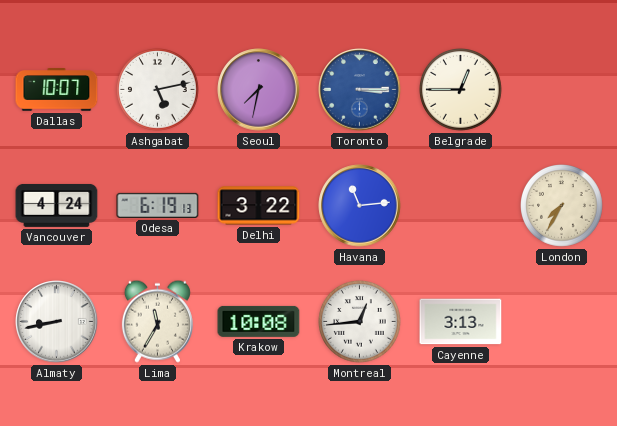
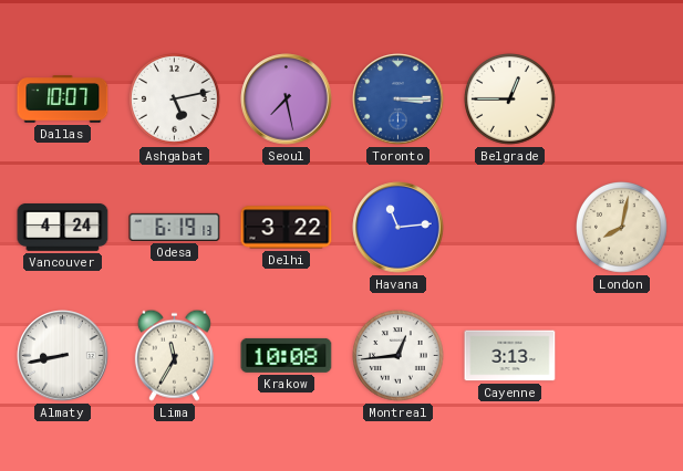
Seoul: 7:32 -> 7:28 (287, 100)
London: 7:35 -> 8:02 (622, 228)
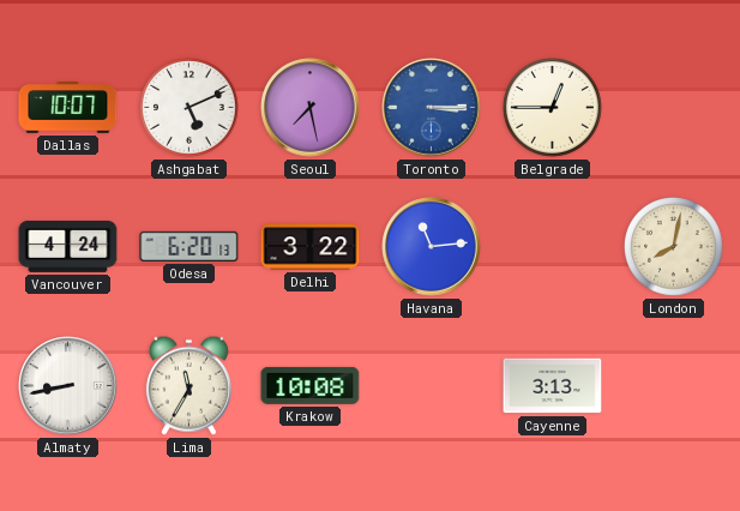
Ashgabat: 5:13 -> 5:11 (189, 108)
Odesa: 6:19 -> 6:20 (189, 246)
Montreal: 12:44 -> none (399, 356)
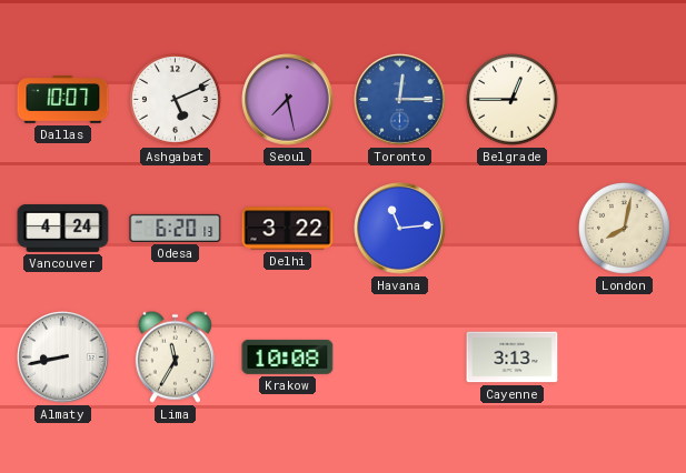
Toronto: 3:15 -> 12:15 (400, 100)
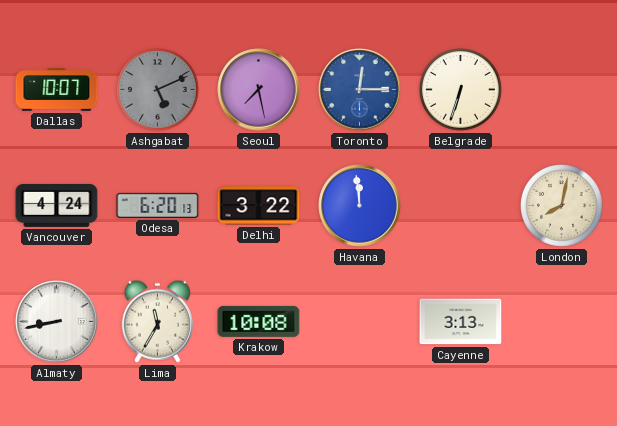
Ashgabat dial: white -> grey (158, 90)
Belgrade: 12:45 -> 6:33 (461, 90)
Havana: 11:14 -> 11:59 (360, 206)
